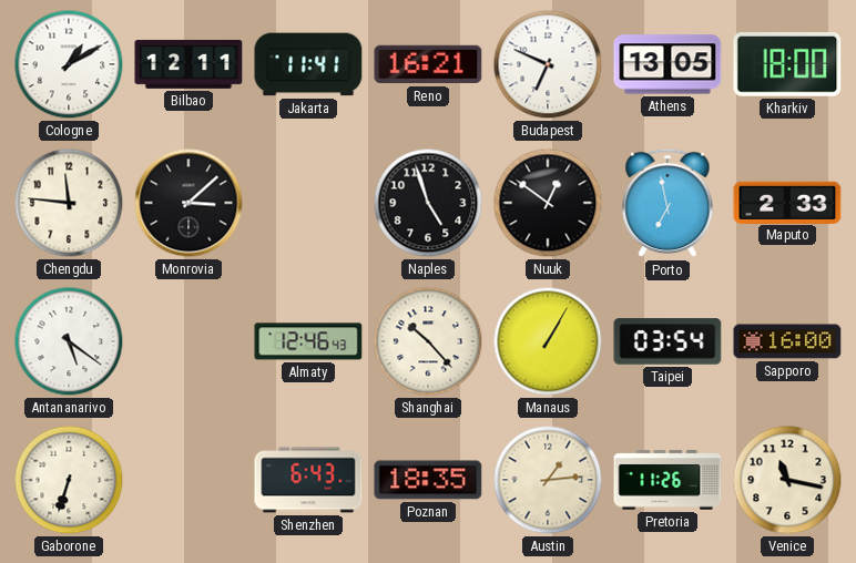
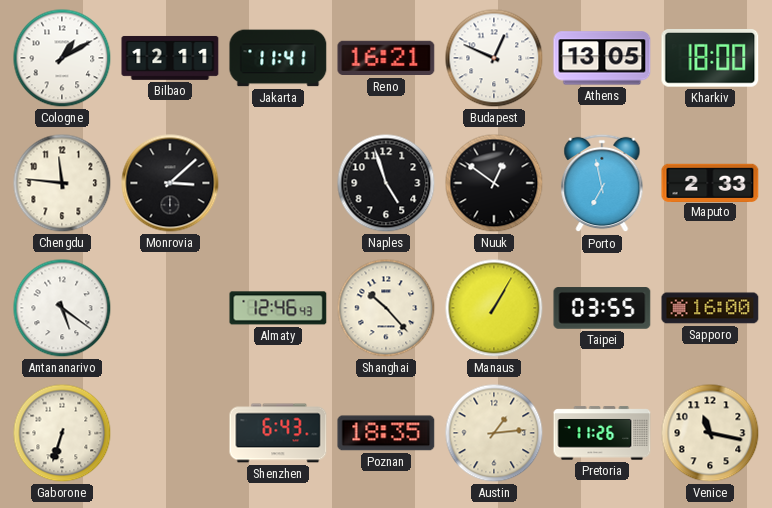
Budapest: 6:49 -> 12:49 (494, 58)
Taipei: 03:54 -> 03:55 (602, 308)
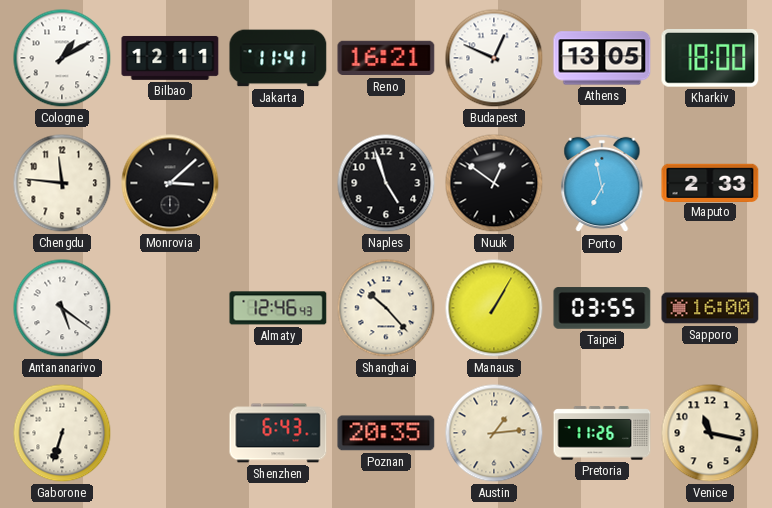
Poznan: 18:35 -> 20:35 (386, 433)
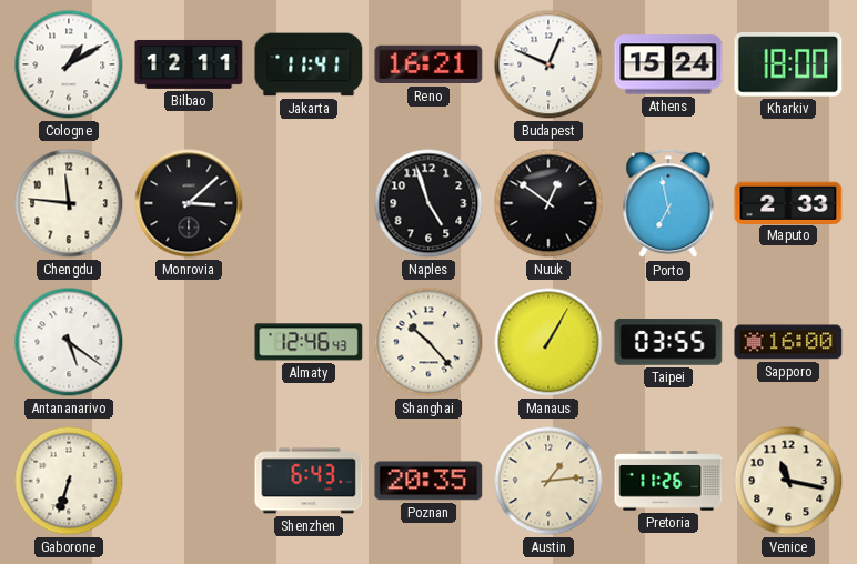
Athens: 13:05 -> 15:24 (668, 64)
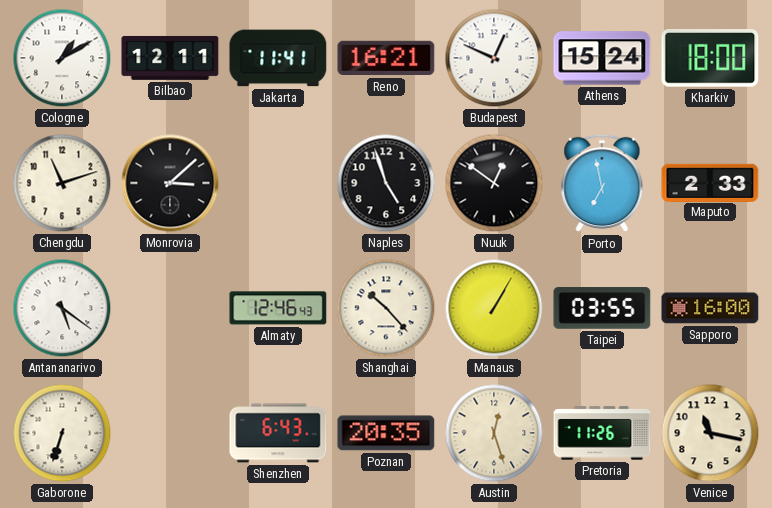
Chengdu: 11:46 -> 11:12 (62, 183)
Austin: 1:14 -> 12:27 (494, 433)
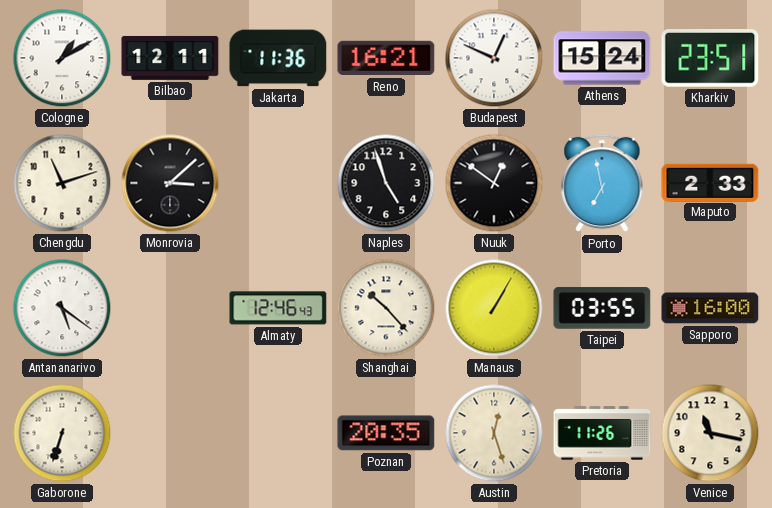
Jakarta: 11:41 -> 11:36 (278, 58)
Kharkiv: 18:00 -> 23:51 (710, 59)
Shenzhen: 6:43 -> none (278, 433)
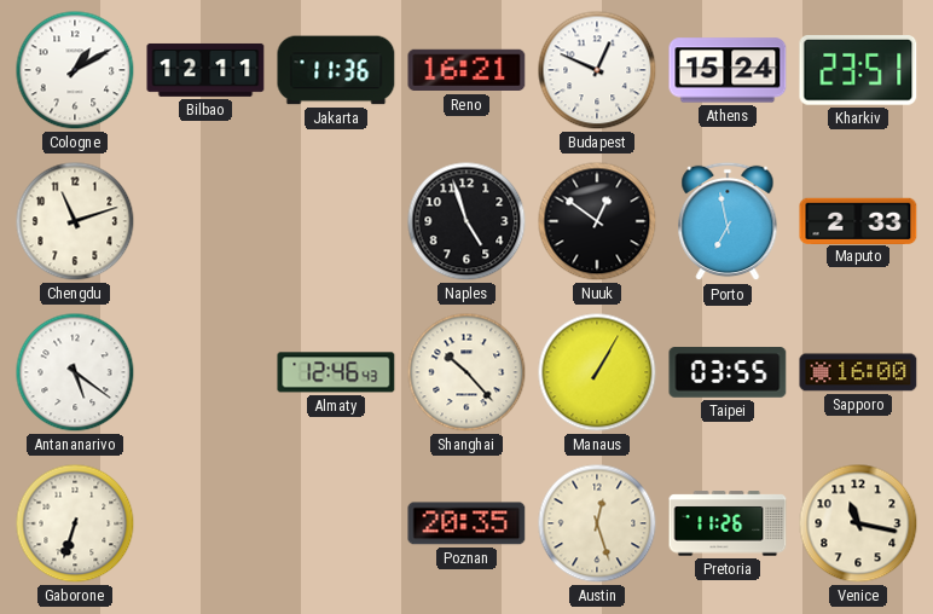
Monrovia: 3:08 -> none (170, 183)
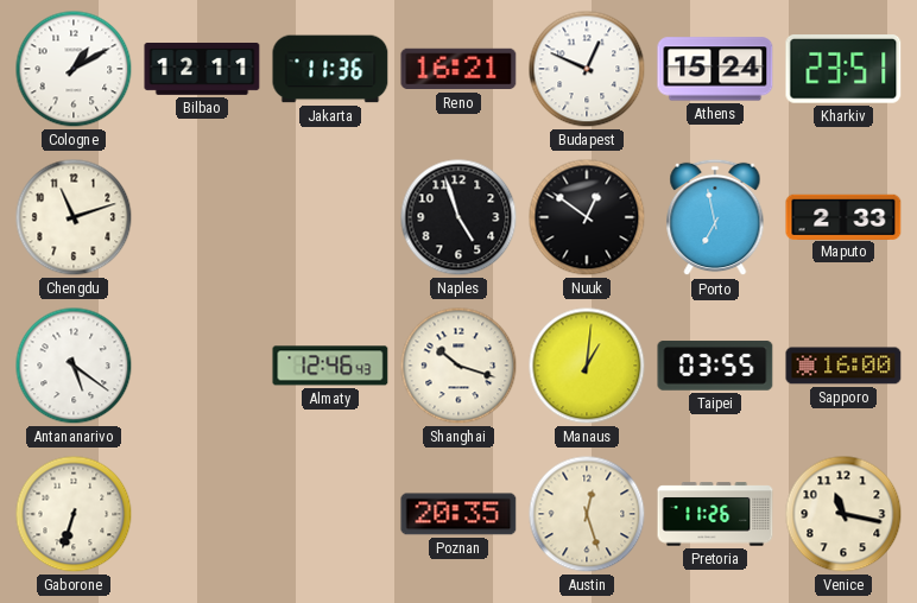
Shanghai: 10:23 -> 10:18 (458, 366)
Manaus: 1:05 -> 1:01 (587, 366)
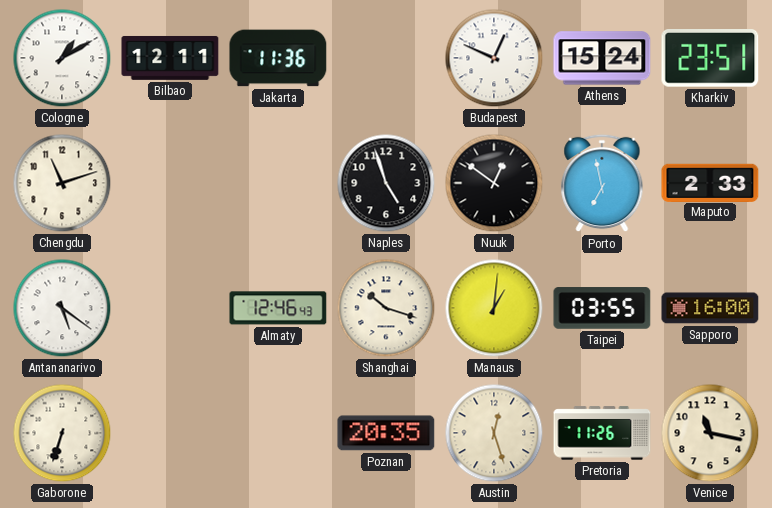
Reno: 16:21 -> none (458, 69)
